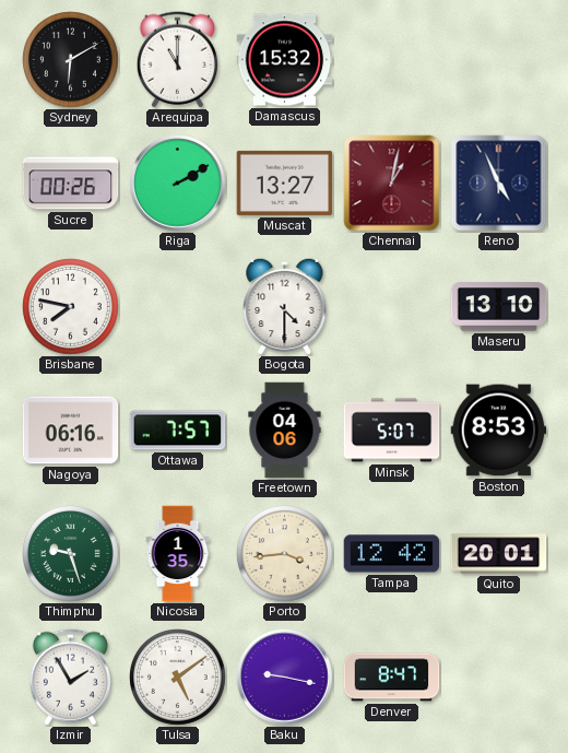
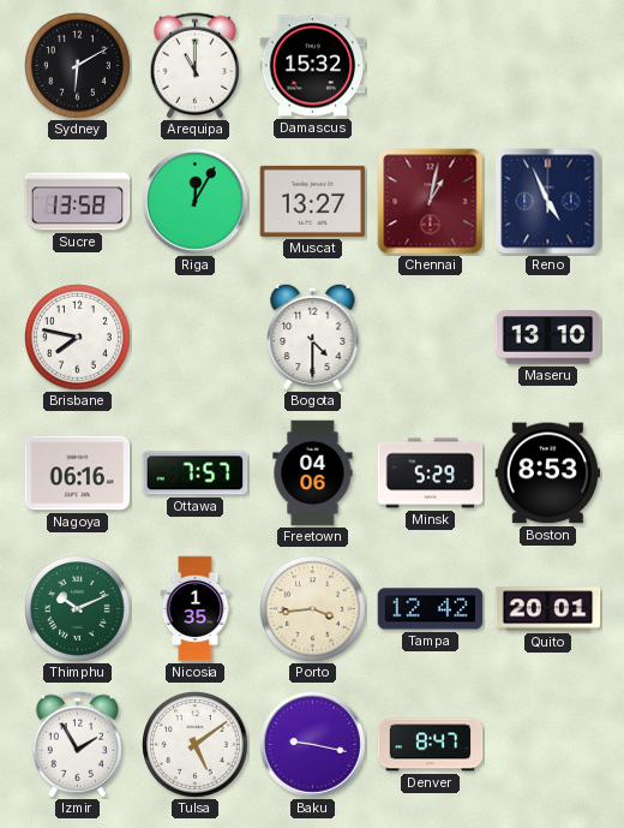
Sucre: 00:26 -> 13:58 (78, 202)
Riga: 2:10 -> 12:05 (196, 202)
Minsk: 5:07 -> 5:29 (431, 473)
Thimphu: 9:27 -> 10:11 (78, 609)
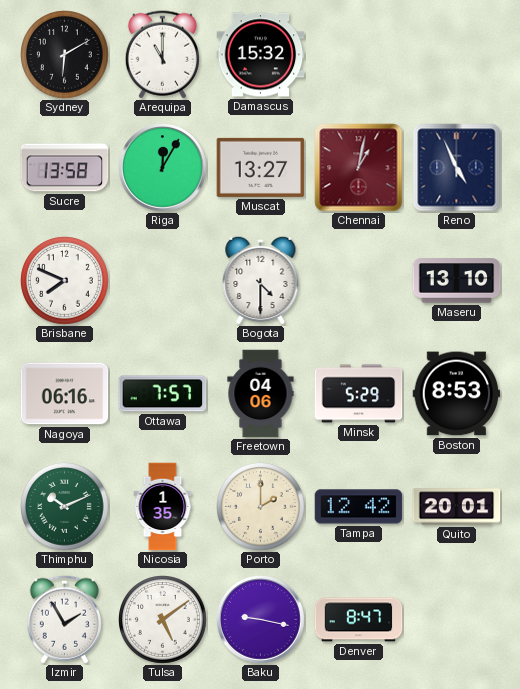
Brisbane: 7:47 -> 7:49 (65, 281)
Porto: 3:44 -> 2:00 (261, 507)
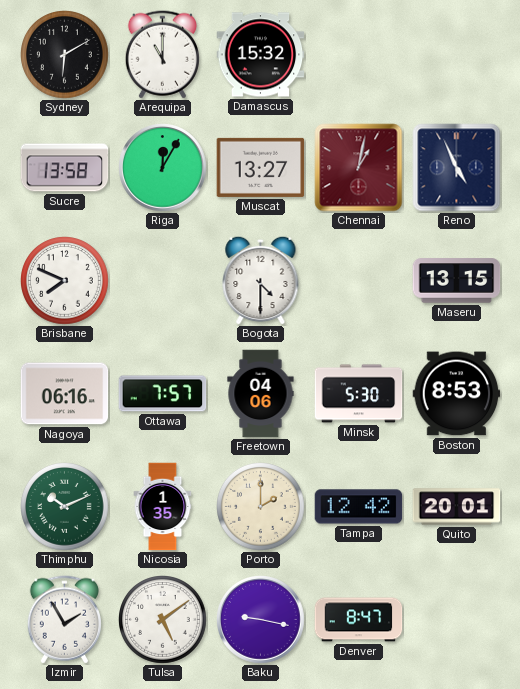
Maseru: 13:10 -> 13:15 (457, 281)
Minsk: 5:29 -> 5:30 (359, 394)
